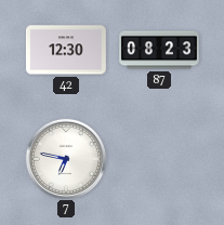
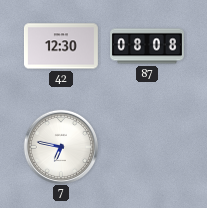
87: 08:23 -> 08:08 (148, 46)
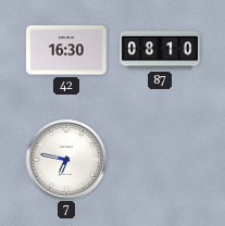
42: 12:30 -> 16:30 (66, 50)
87: 08:08 -> 08:10 (161, 50)
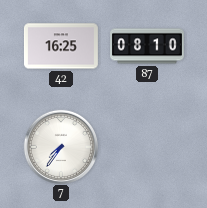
42: 16:30 -> 16:25 (61, 46)
7: 6:47 -> 7:36 (60, 146)
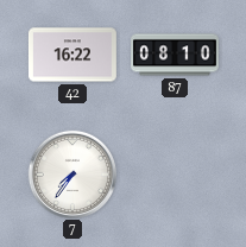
42: 16:25 -> 16:22 (72, 55)
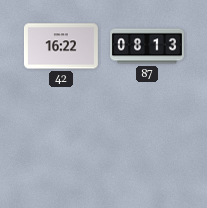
87: 08:10 -> 08:13 (148, 46)
7: 7:36 -> none (71, 173)
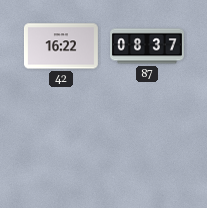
87: 08:13 -> 08:37 (148, 46)
